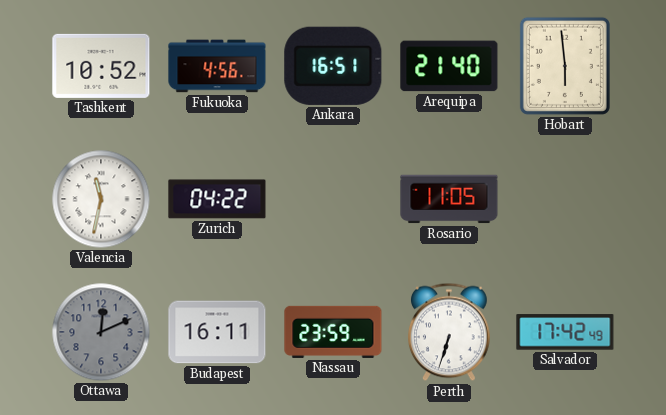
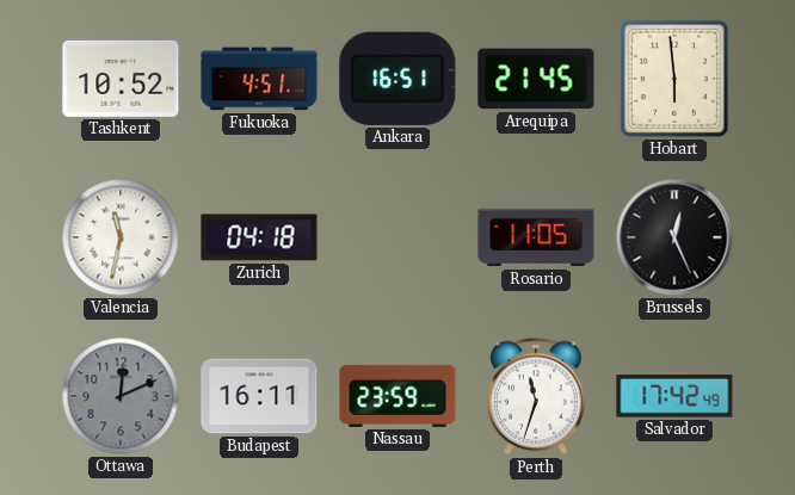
Fukuoka: 4:56 -> 4:51 (259, 79)
Arequipa: 21:40 -> 21:45 (536, 79)
Zurich: 04:22 -> 04:18 (259, 237)
Brussels: none -> 12:26 (674, 237)
Perth: 6:33 -> 11:33 (536, 396)
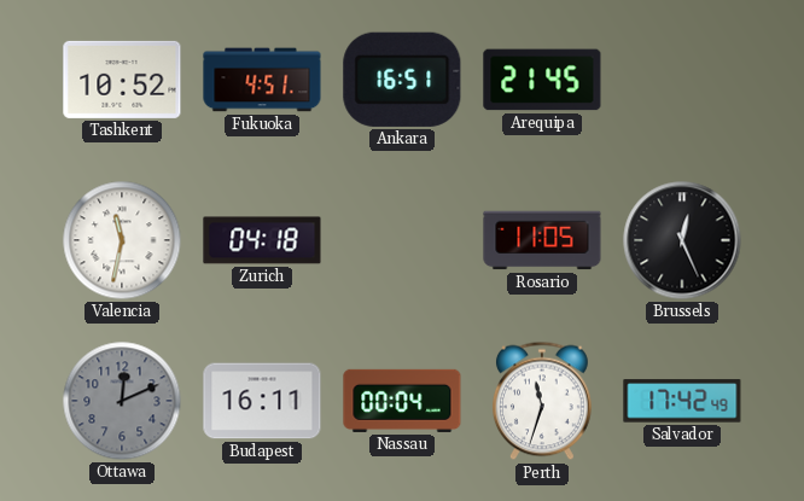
Hobart: 5:59 -> none (674, 79)
Nassau: 23:59 -> 00:04 (402, 401)
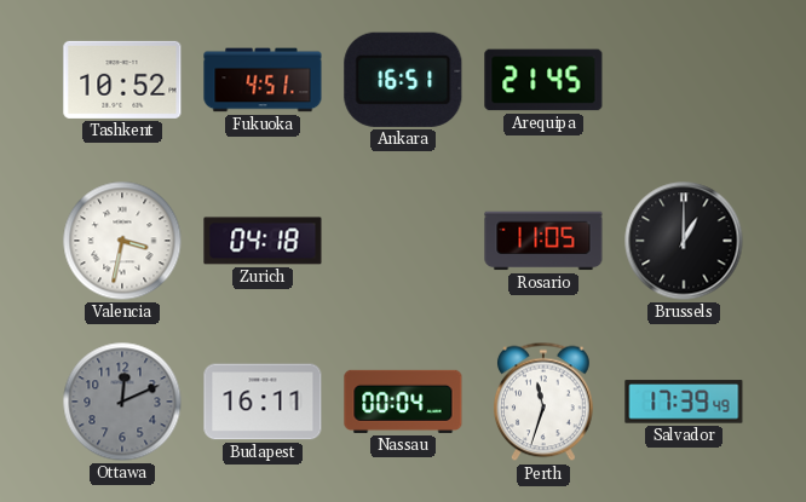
Valencia: 11:32 -> 3:32 (122, 241)
Brussels: 12:26 -> 1:00 (684, 241)
Salvador: 17:42 -> 17:39 (684, 402)
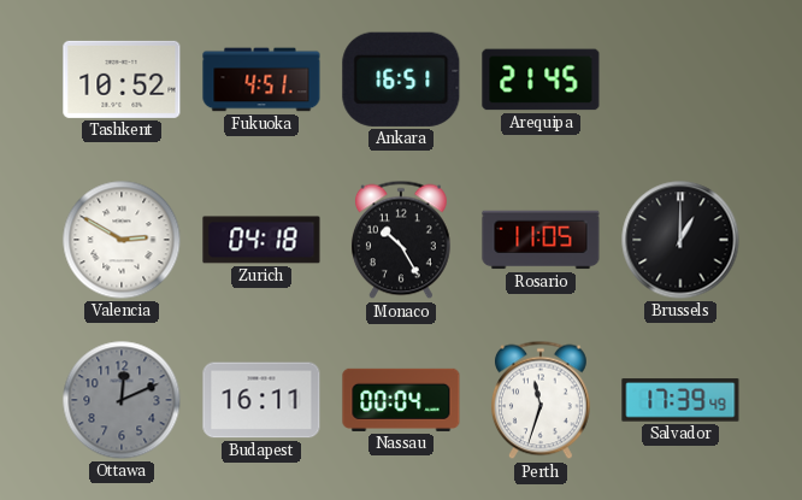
Valencia: 3:32 -> 2:50 (122, 240)
Monaco: none -> 10:25 (401, 240)
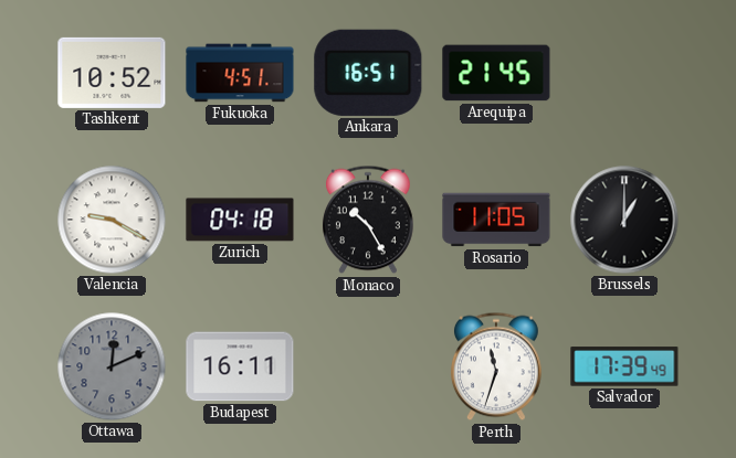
Valencia: 2:50 -> 9:20 (112, 220)
Nassau: 00:04 -> none (401, 400)
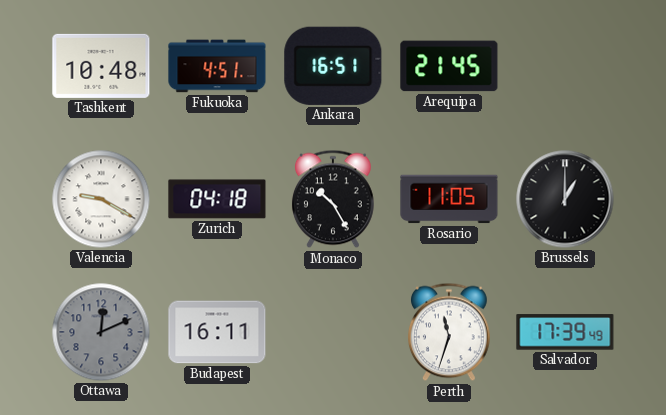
Tashkent: 10:52 -> 10:48 (101, 66)
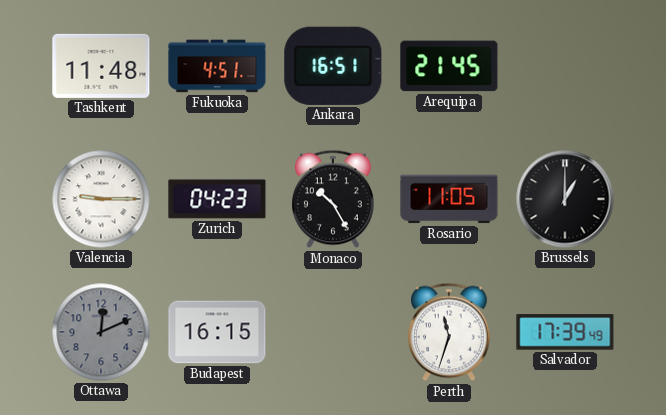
Tashkent: 10:48 -> 11:48 (101, 66)
Valencia: 9:20 -> 9:15 (101, 199)
Zurich: 04:18 -> 04:23 (217, 199)
Budapest: 16:11 -> 16:15 (217, 332)
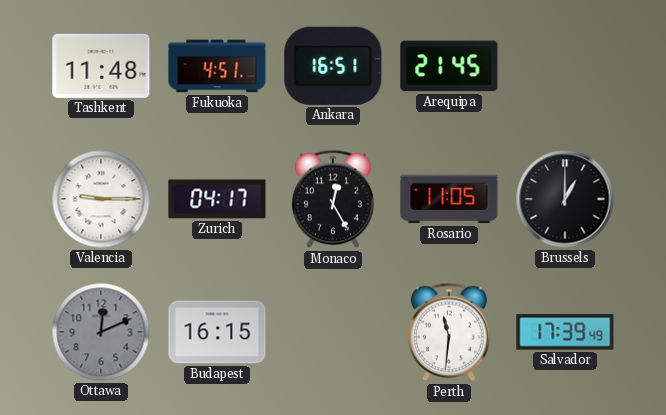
Zurich: 04:23 -> 04:17 (217, 199)
Monaco: 10:25 -> 12:25 (333, 199)
Perth: 11:33 -> 11:31 (449, 332)
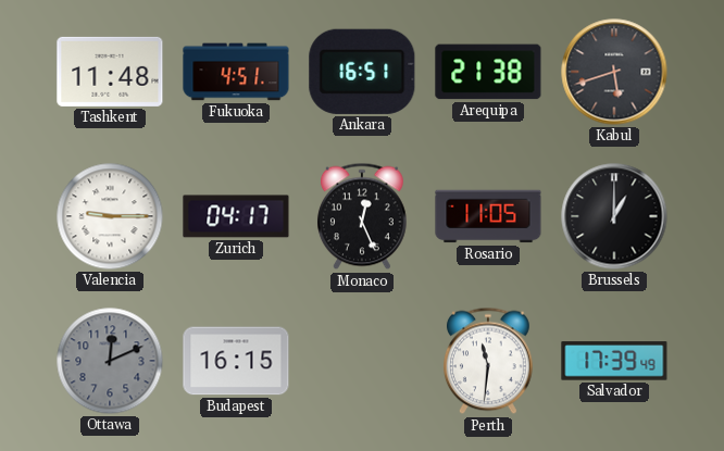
Arequipa: 21:45 -> 21:38 (488, 72)
Kabul: none -> 5:42 (614, 72)
Monaco: 12:25 -> 12:26 (362, 216)
